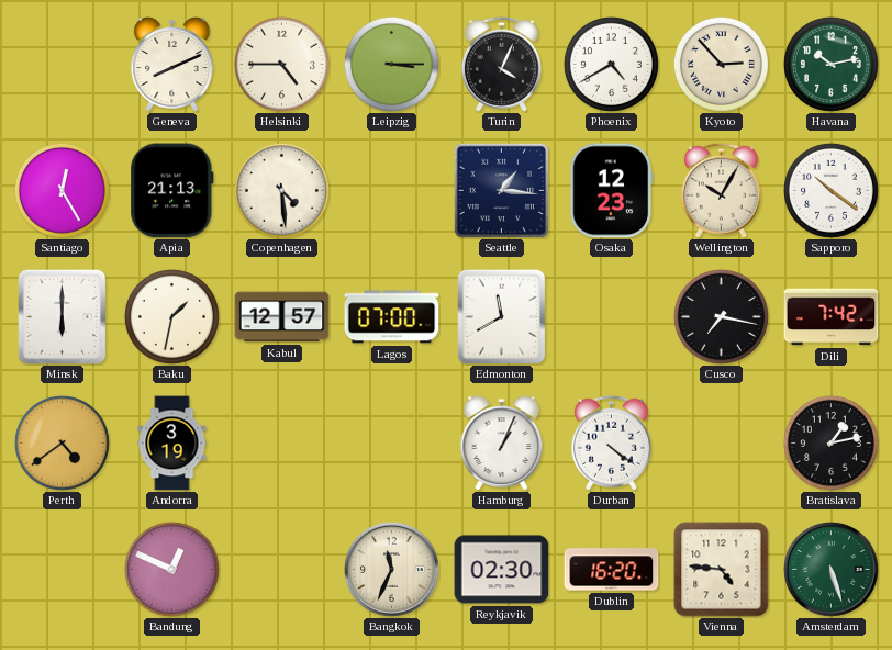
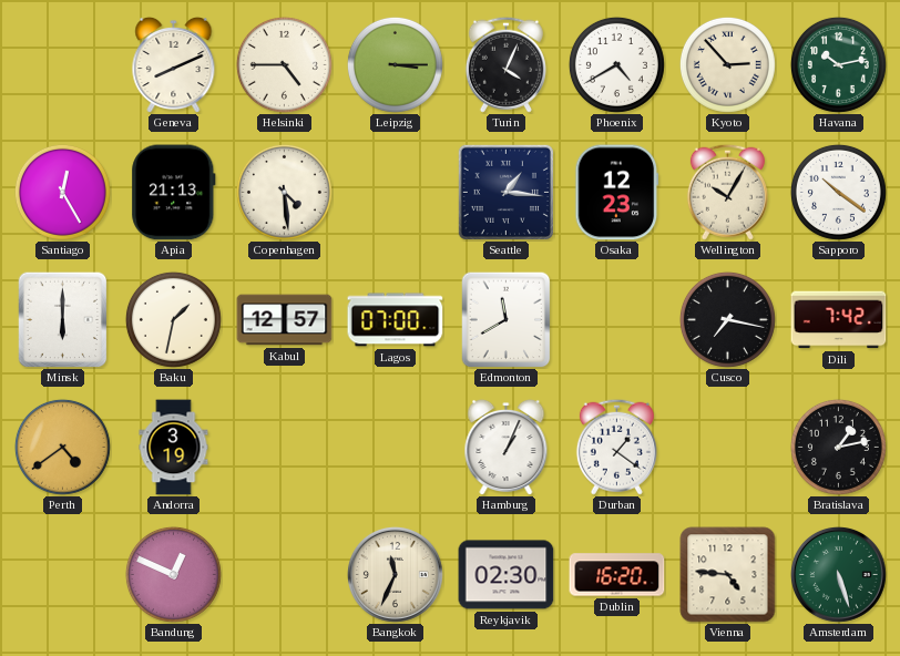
Durban: 4:21 -> 1:21 (616, 447)
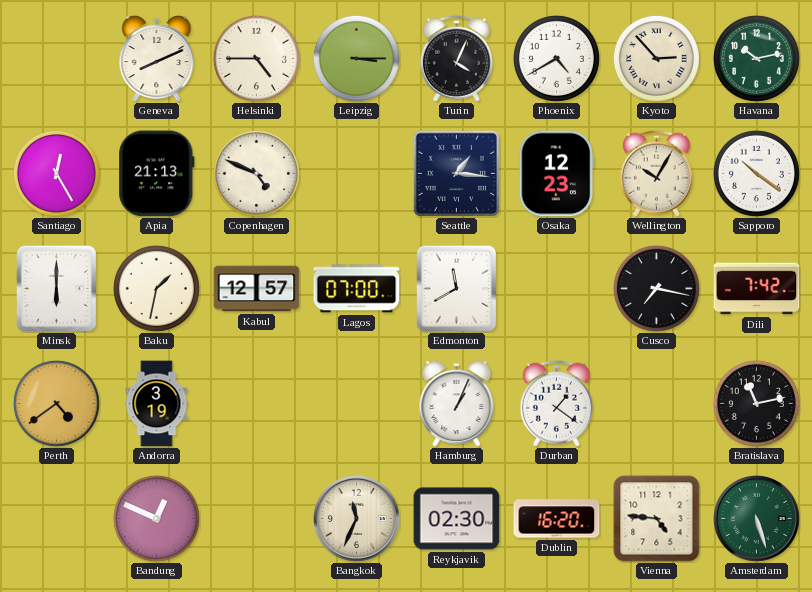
Copenhagen: 4:29 -> 4:49 (256, 173)
Bratislava: 1:13 -> 11:13 (756, 403)
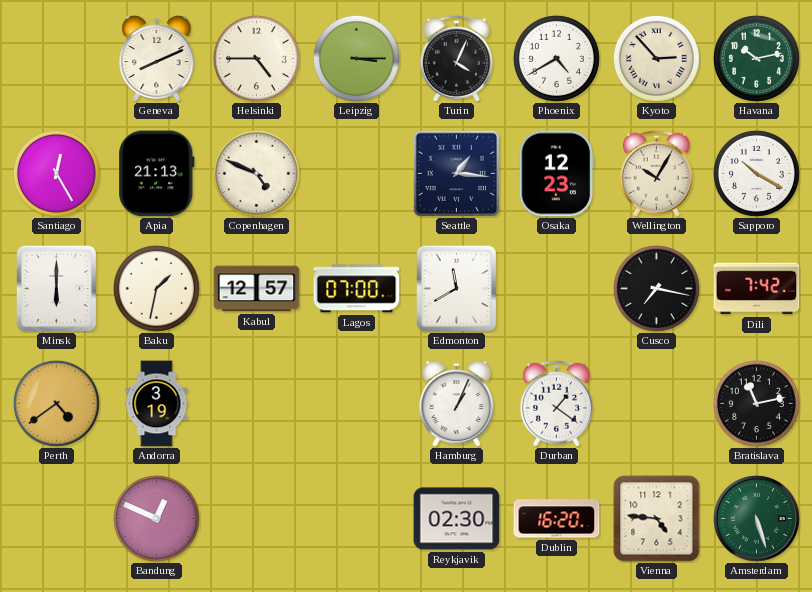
Sapporo: 10:21 -> 10:20 (756, 173)
Bangkok: 11:34 -> none (356, 518)
